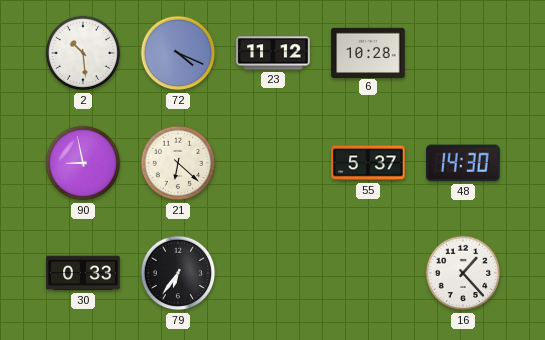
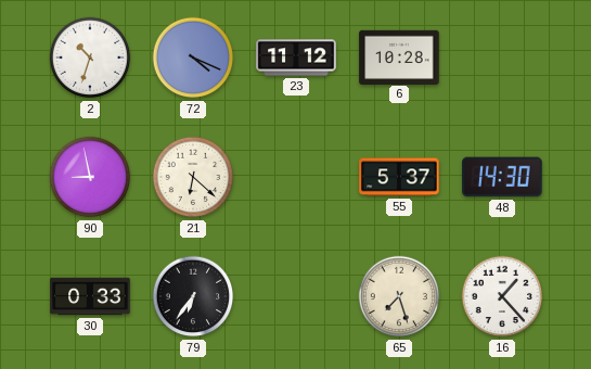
2: 10:29 -> 10:33 (90, 58)
65: none -> 7:27 (399, 296)
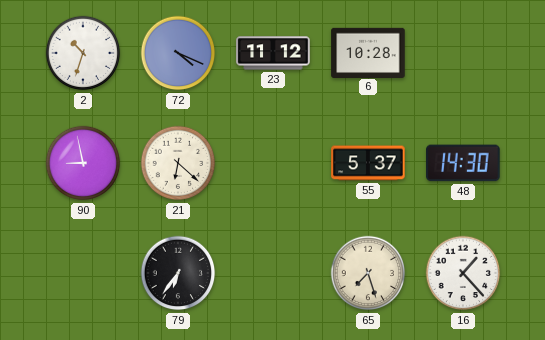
30: 0:33 -> none (90, 296)
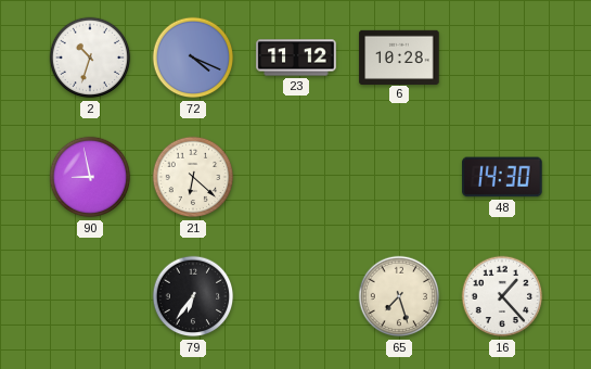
55: 5:37 -> none (368, 163)
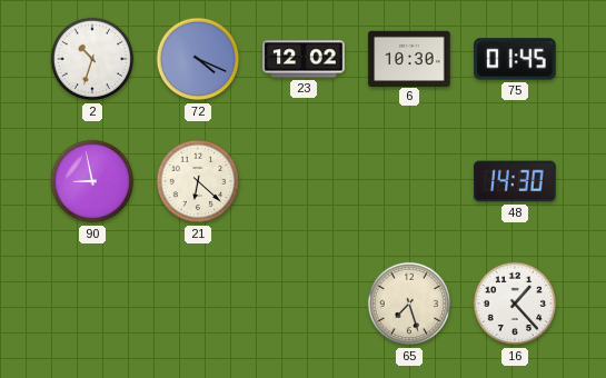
23: 11:12 -> 12:02 (304, 59)
6: 10:28 -> 10:30 (409, 58)
75: none -> 01:45 (515, 59)
79: 6:36 -> none (193, 296)
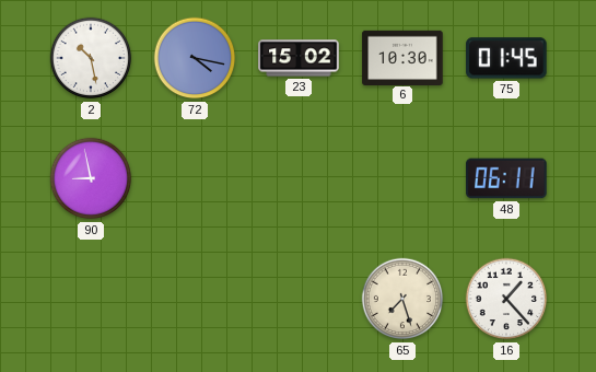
2: 10:33 -> 10:28 (91, 58)
72: 4:19 -> 4:17 (195, 58)
23: 12:02 -> 15:02 (299, 58)
21: 6:22 -> none (198, 181)
48: 14:30 -> 06:11 (506, 178)
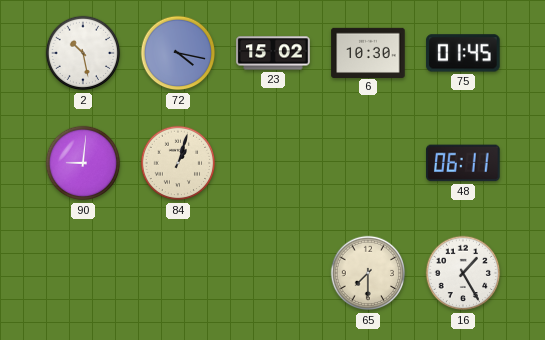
90: 8:58 -> 9:01 (83, 163)
84: none -> 1:03 (178, 163)
65: 7:27 -> 7:30 (368, 273)
16: 1:23 -> 1:25 (463, 273)
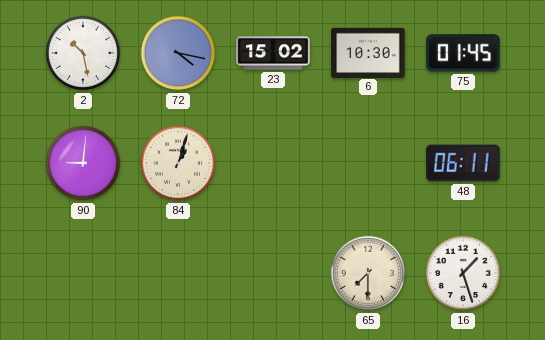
16: 1:25 -> 1:27 (463, 273)
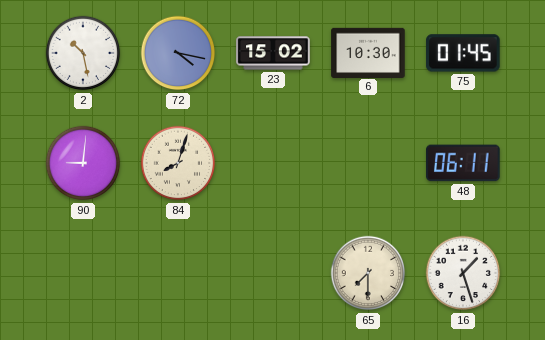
84: 1:03 -> 8:03 (178, 163)
